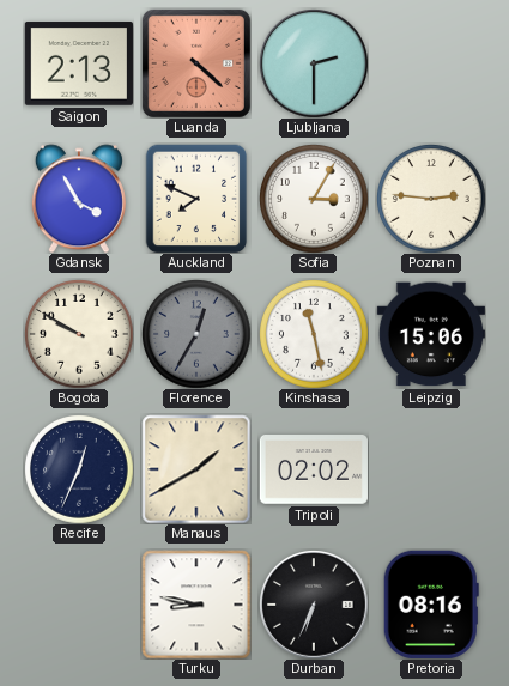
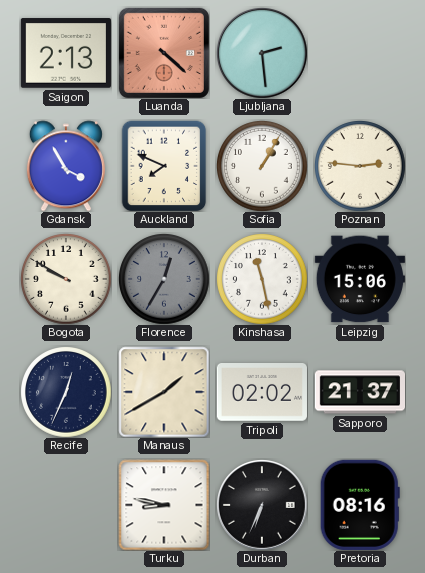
Ljubljana: 2:30 -> 2:29 (262, 53)
Sofia: 3:05 -> 1:05 (262, 166)
Sapporo: none -> 21:37 (359, 392)
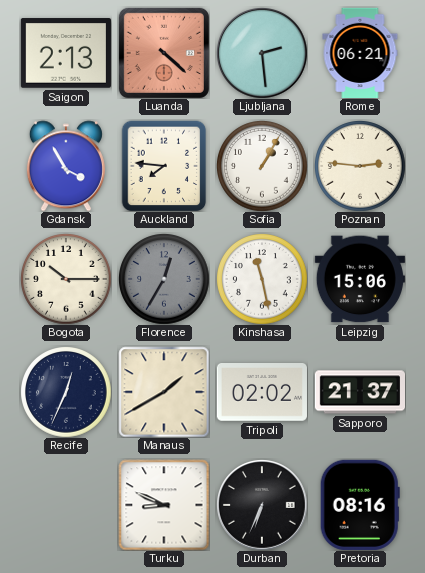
Rome: none -> 06:21 (360, 52)
Auckland: 7:49 -> 7:46 (164, 166)
Bogota: 9:50 -> 10:15 (66, 279)
Turku: 8:47 -> 8:49 (164, 505)
